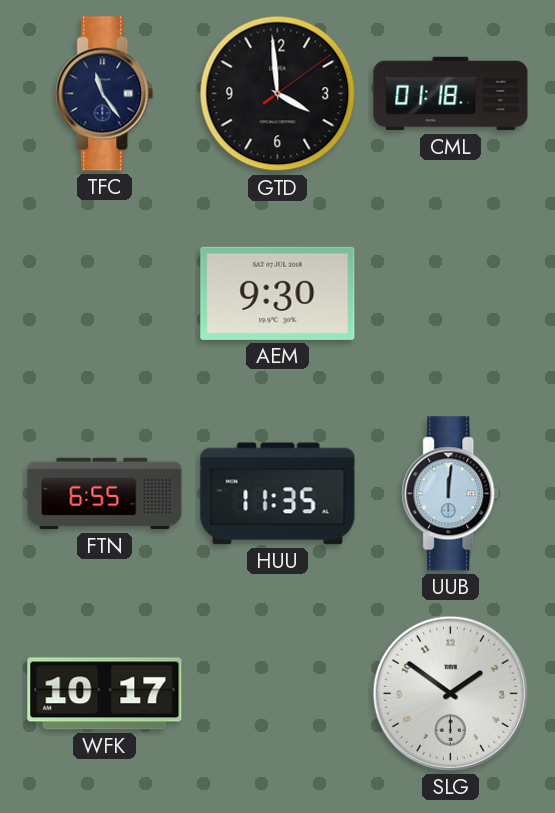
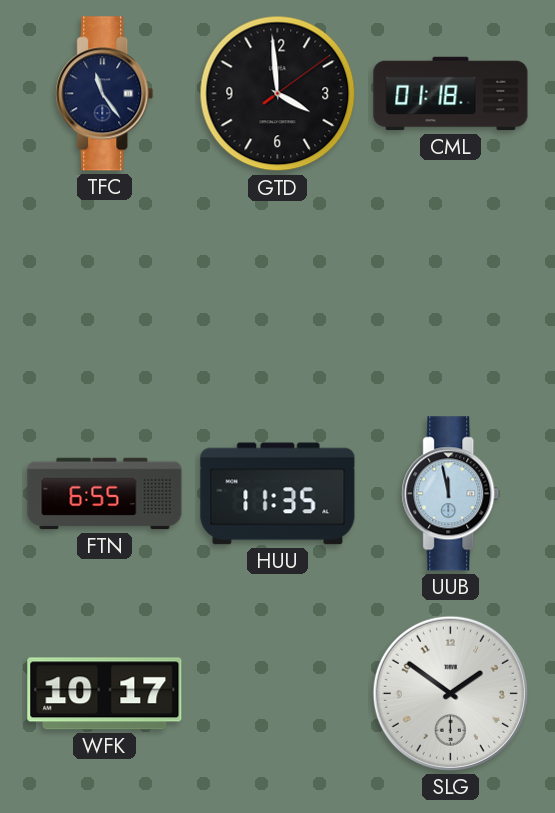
AEM: 9:30 -> none (278, 293)
UUB: 12:01 -> 11:58 (451, 494)
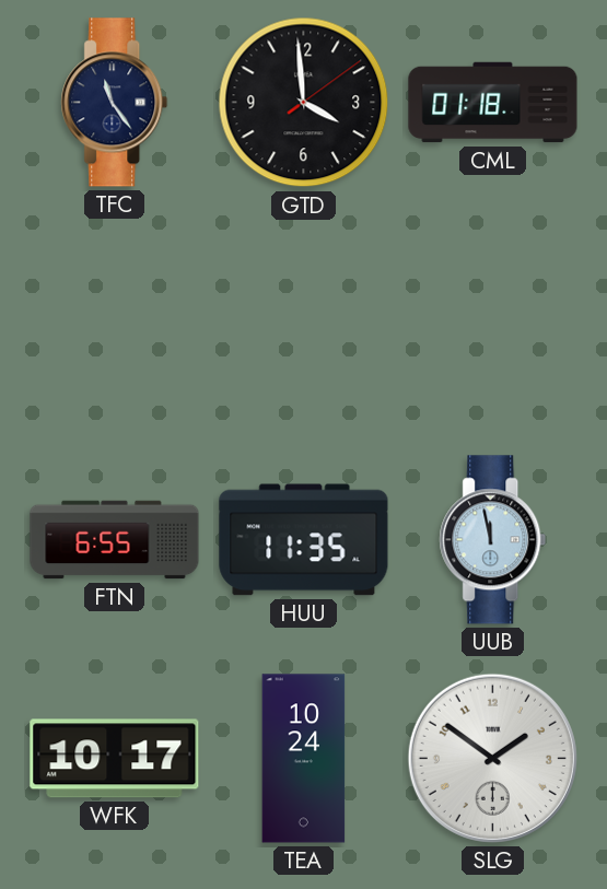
TEA: none -> 10:24 (304, 759)
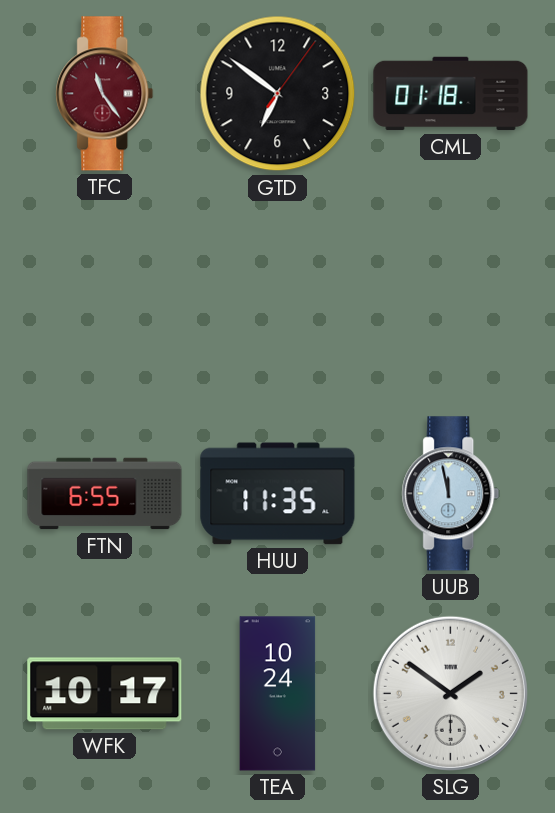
TFC dial: navy -> burgundy (105, 94)
GTD: 3:59 -> 6:51 (278, 94)
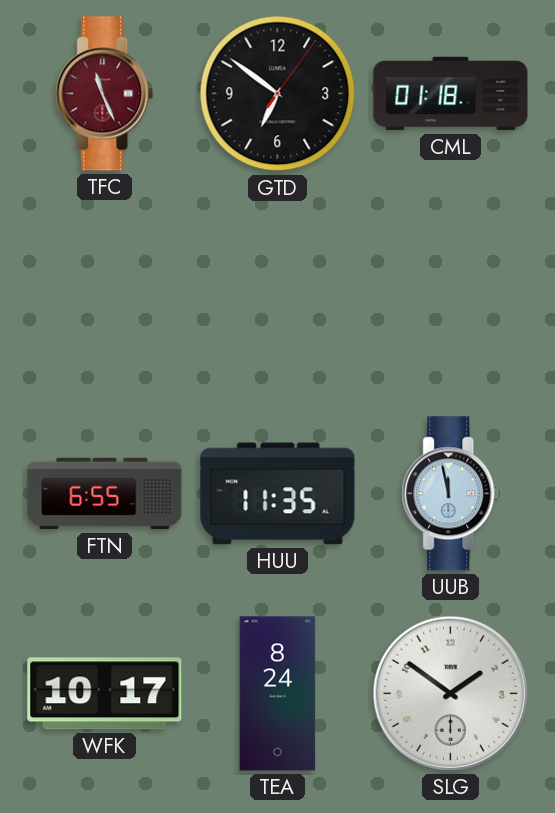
TFC: 11:24 -> 11:26 (105, 94)
TEA: 10:24 -> 8:24 (278, 694)
